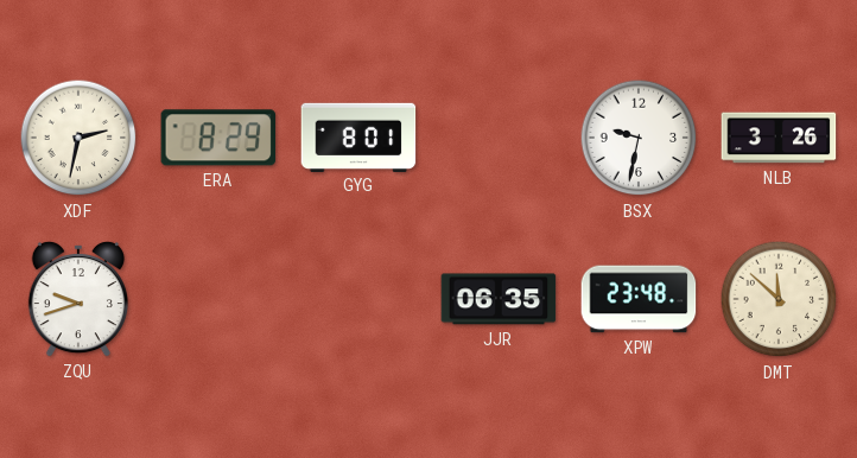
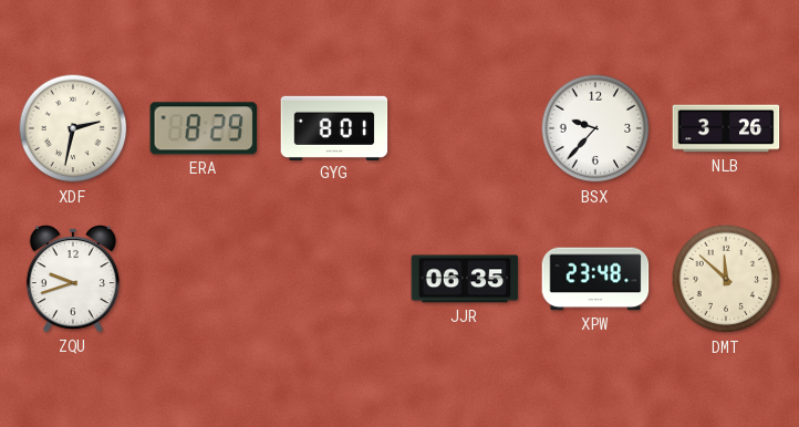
BSX: 9:32 -> 9:37 (595, 128)
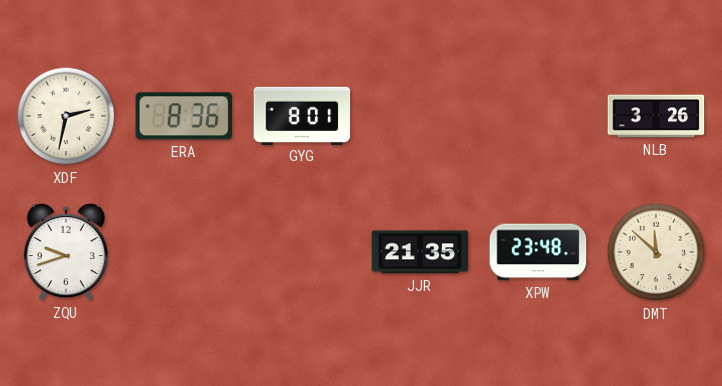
ERA: 8:29 -> 8:36 (184, 116)
BSX: 9:37 -> none (595, 128)
JJR: 06:35 -> 21:35 (420, 252)
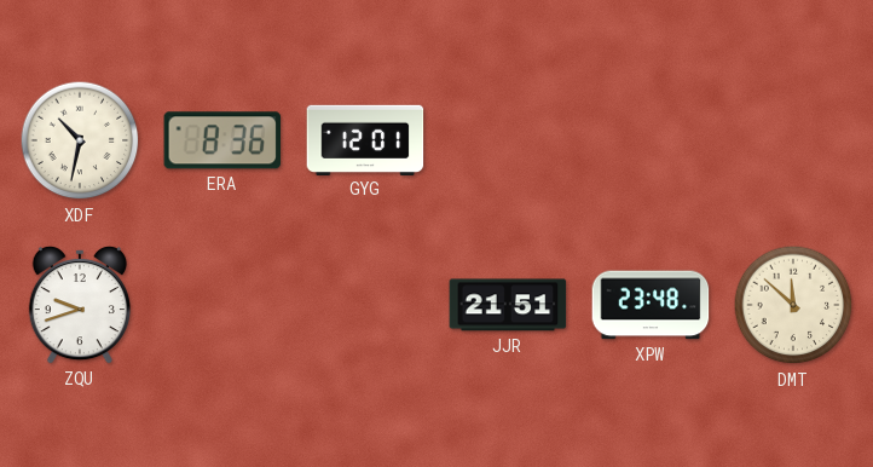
XDF: 2:32 -> 10:32 (80, 140)
GYG: 8:01 -> 12:01 (365, 139)
NLB: 3:26 -> none (656, 116)
JJR: 21:35 -> 21:51 (508, 305)
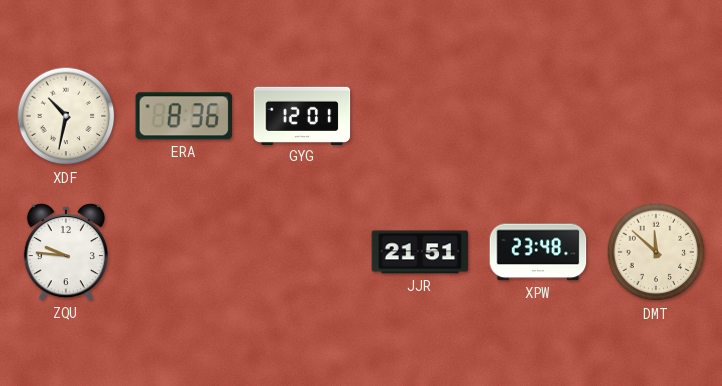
ZQU: 9:42 -> 9:46 (66, 252)
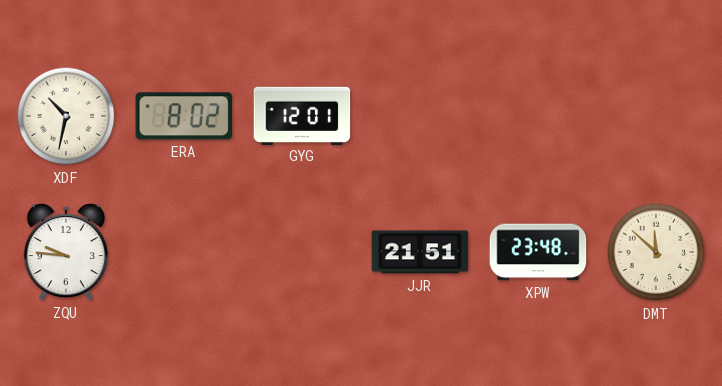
ERA: 8:36 -> 8:02 (184, 116)
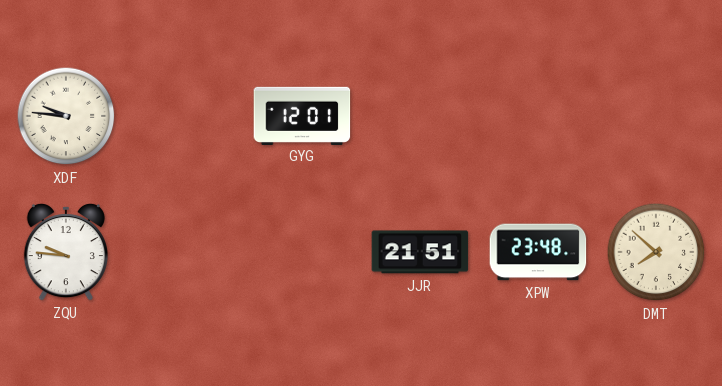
XDF: 10:32 -> 9:46 (66, 116)
ERA: 8:02 -> none (184, 116)
DMT: 11:52 -> 7:52 (656, 252)
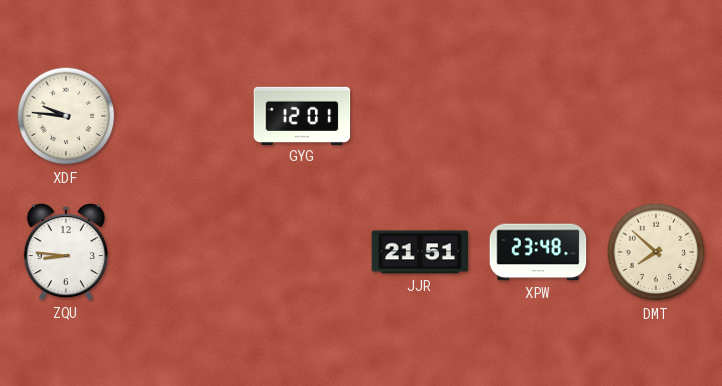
ZQU: 9:46 -> 8:46 (66, 252)
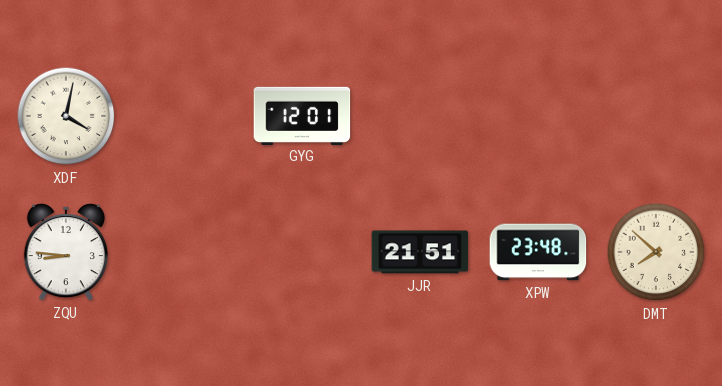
XDF: 9:46 -> 4:02 (66, 116)
